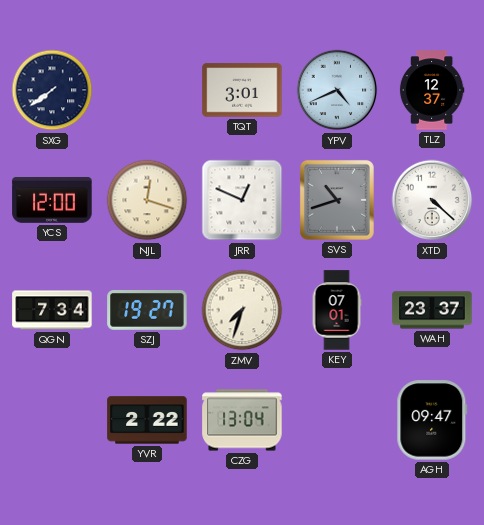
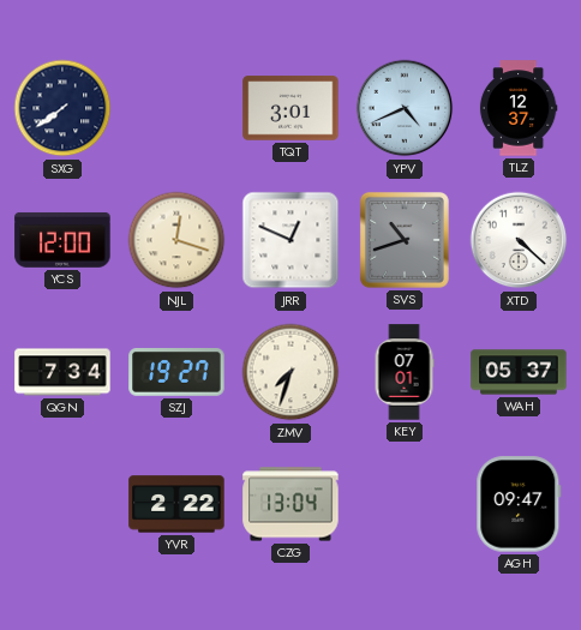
WAH: 23:37 -> 05:37 (519, 372)
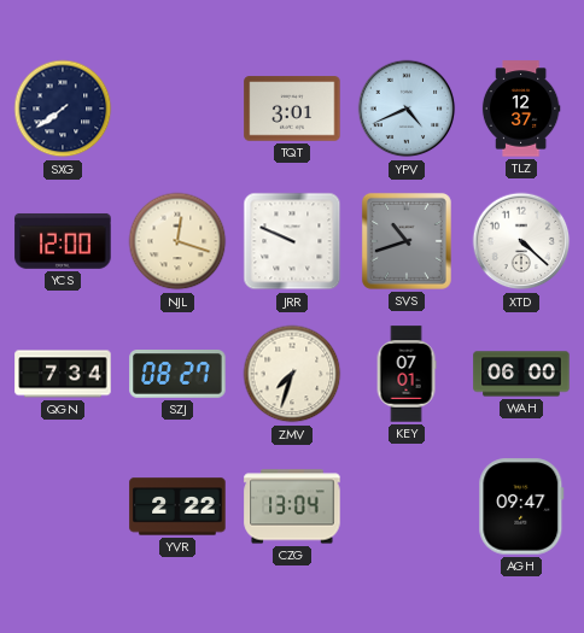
JRR: 12:49 -> 9:49 (292, 241)
SZJ: 19:27 -> 08:27 (177, 375)
WAH: 05:37 -> 06:00 (521, 374)
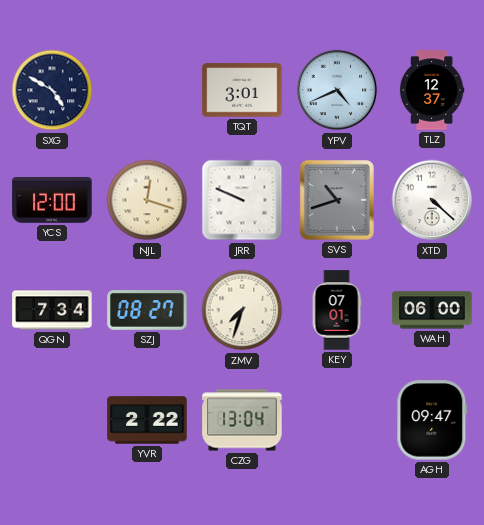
SXG: 7:39 -> 4:50 (52, 90)
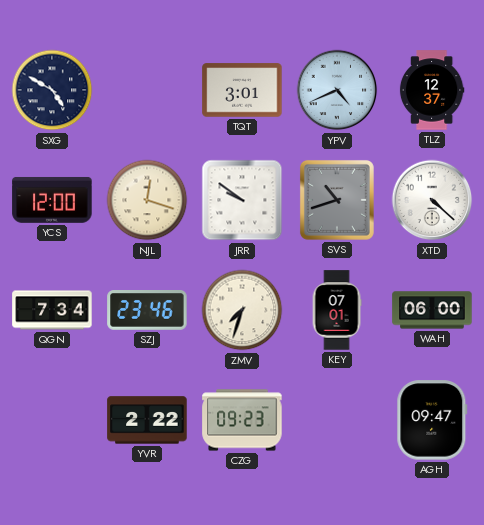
JRR: 9:49 -> 9:51 (242, 200)
SZJ: 08:27 -> 23:46 (147, 311)
CZG: 13:04 -> 09:23 (242, 420)
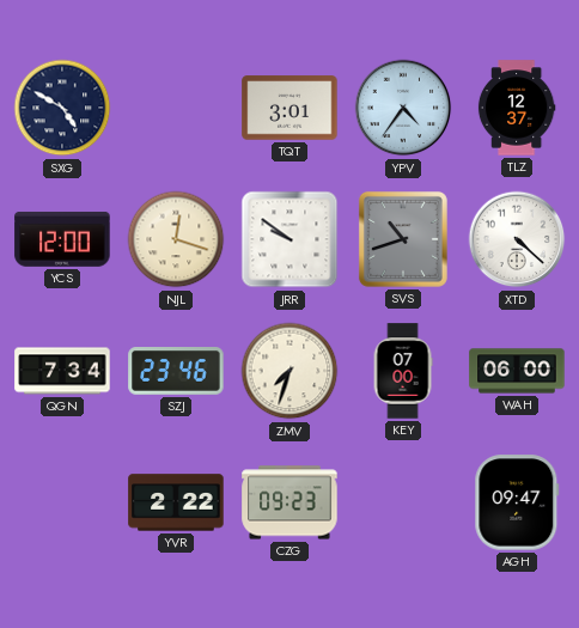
YPV: 4:41 -> 4:36 (403, 108)
KEY: 07:01 -> 07:00 (403, 371)
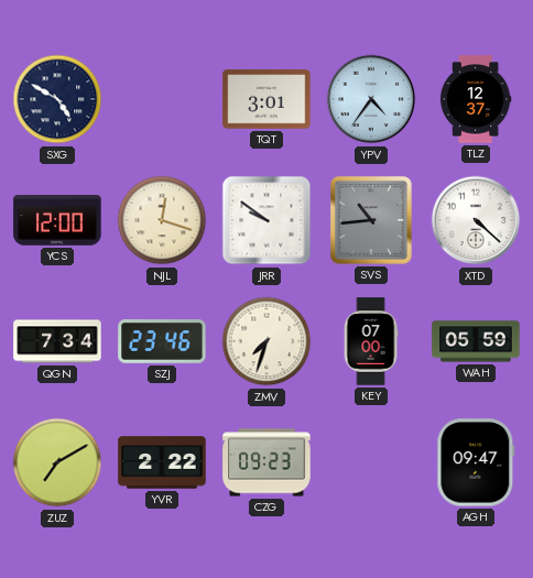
SVS: 10:42 -> 10:44 (371, 220)
WAH: 06:00 -> 05:59 (476, 341)
ZUZ: none -> 7:10 (57, 462)
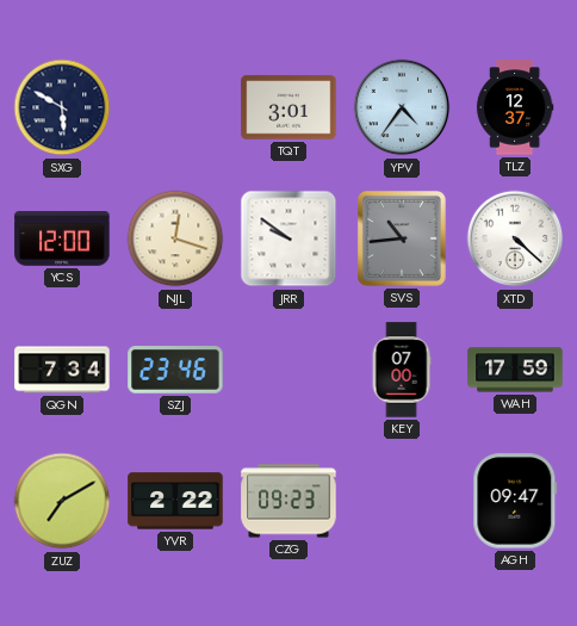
SXG: 4:50 -> 5:50 (62, 107)
ZMV: 7:33 -> none (266, 341)
WAH: 05:59 -> 17:59 (515, 370)
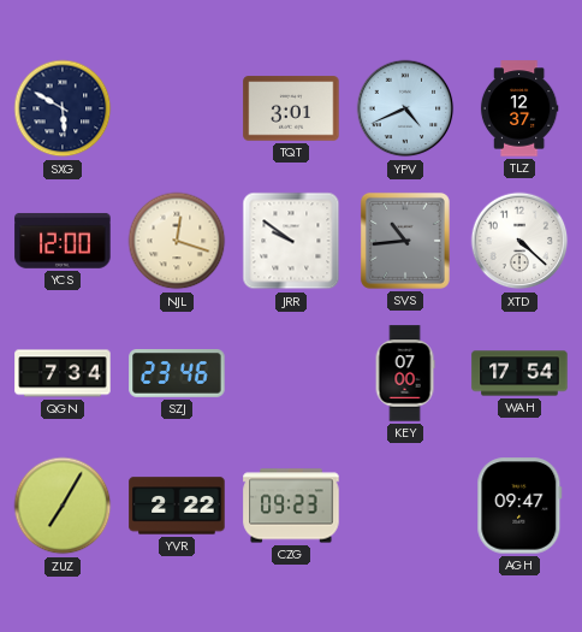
YPV: 4:36 -> 4:41 (405, 108)
WAH: 17:59 -> 17:54 (519, 373)
ZUZ: 7:10 -> 7:05 (63, 506)
